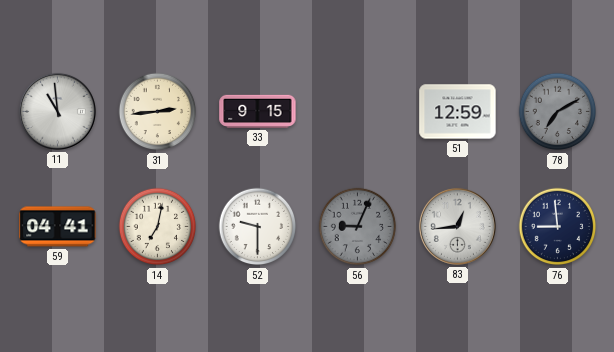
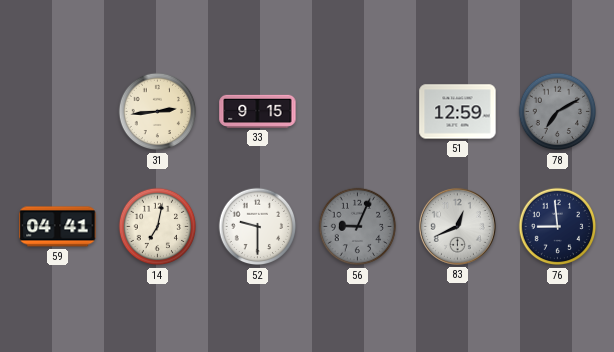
11: 10:59 -> none (57, 111)
83: 12:44 -> 12:41 (457, 226)
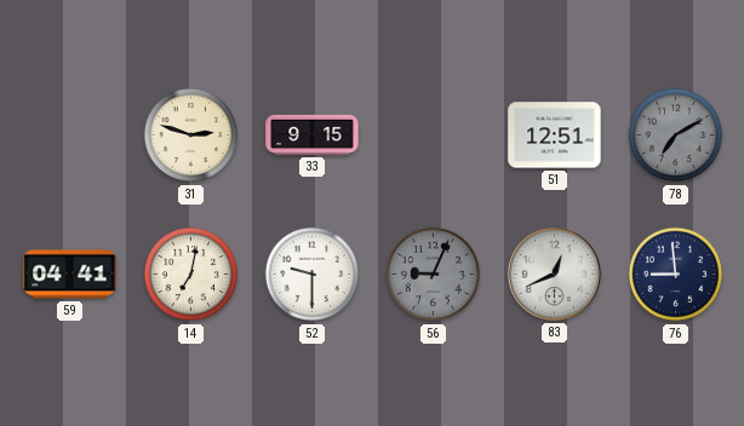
31: 2:44 -> 2:48 (191, 136)
51: 12:59 -> 12:51 (555, 136)
